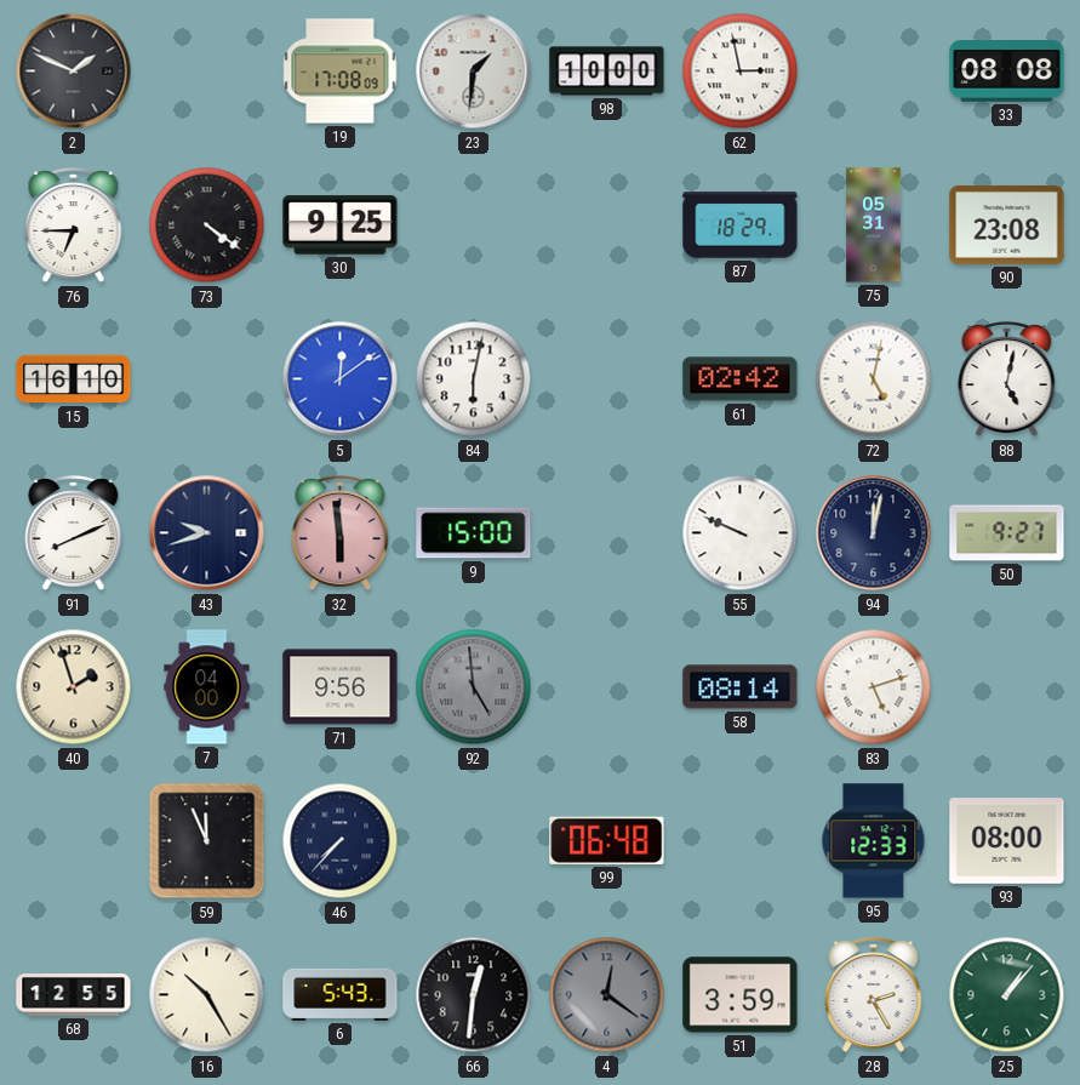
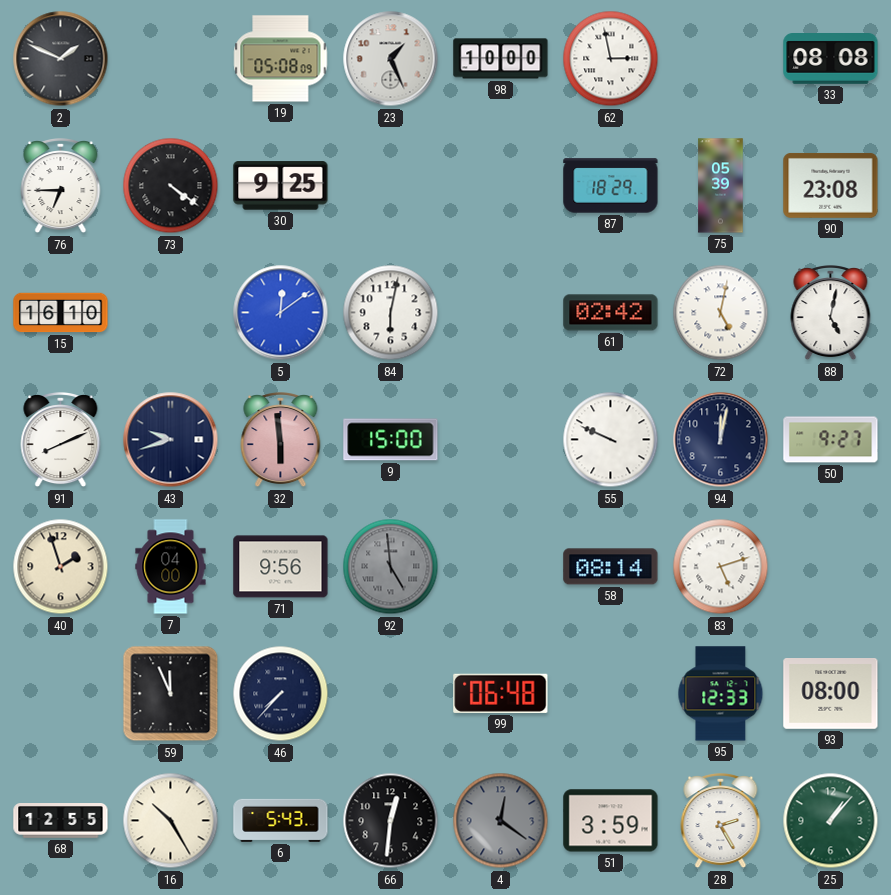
19: 17:08 -> 05:08 (281, 59)
23: 1:31 -> 1:26 (391, 59)
75: 05:31 -> 05:39 (721, 186)
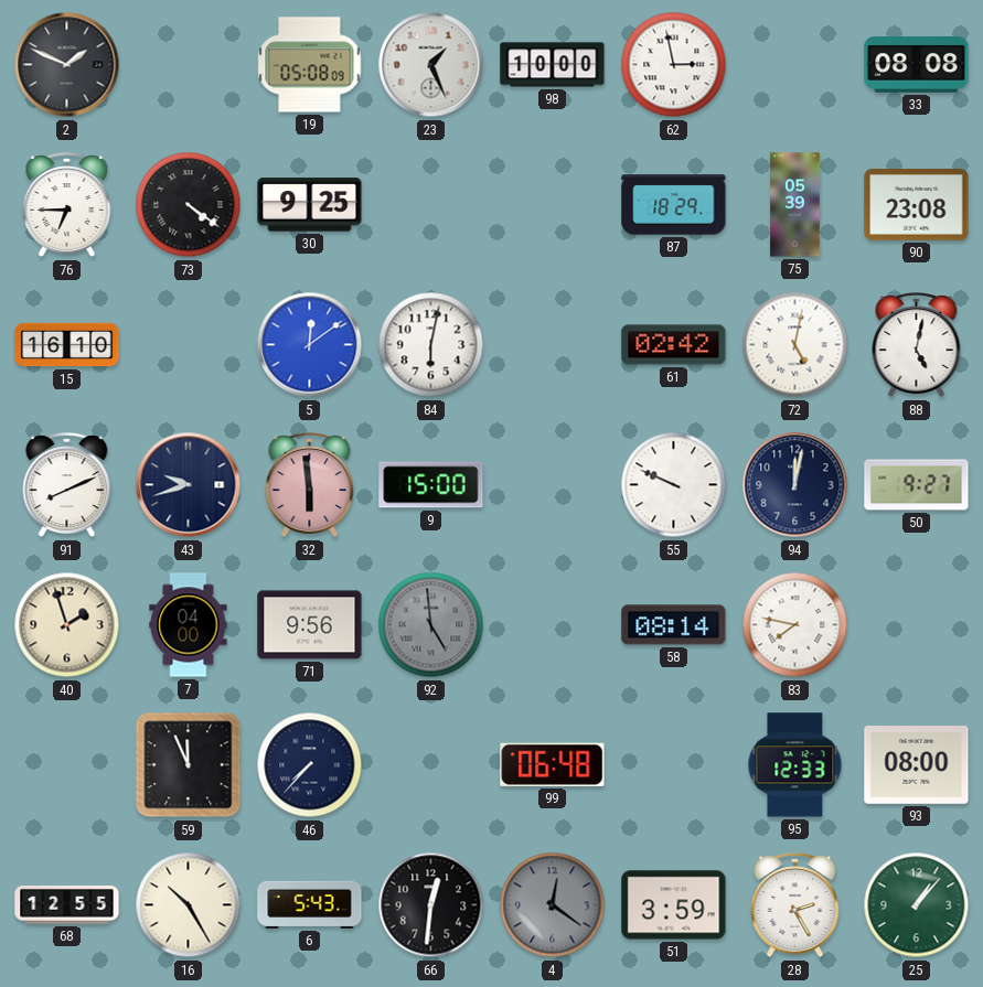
83: 5:12 -> 7:47 (795, 625)
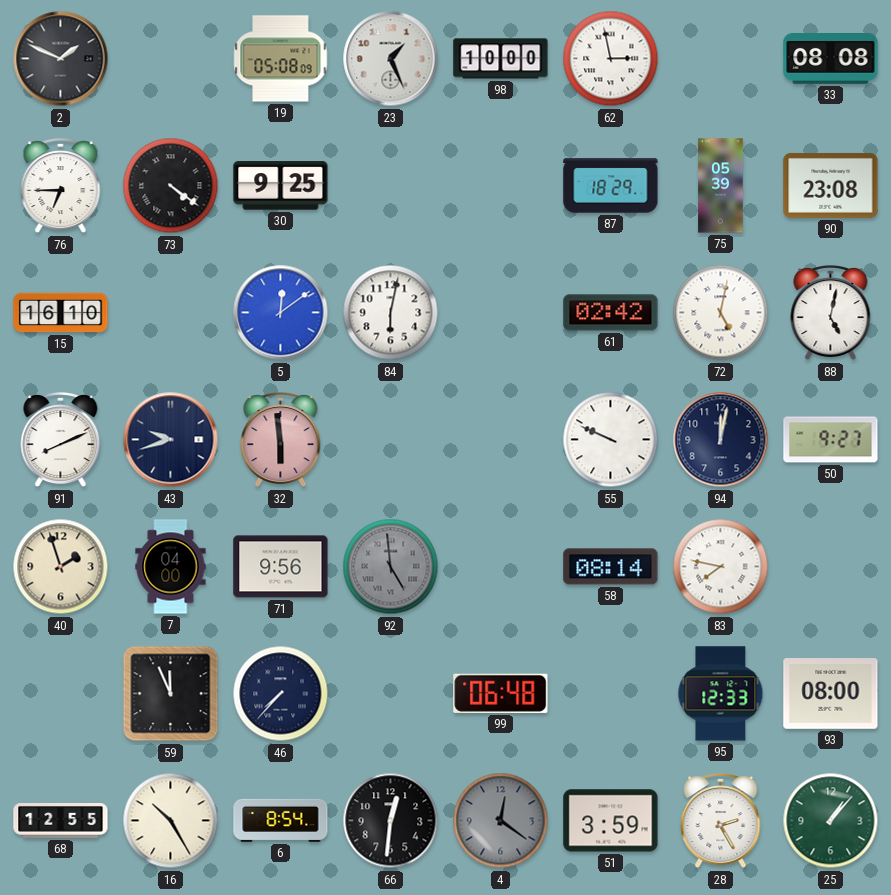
9: 15:00 -> none (431, 485)
6: 5:43 -> 8:54 (281, 820)
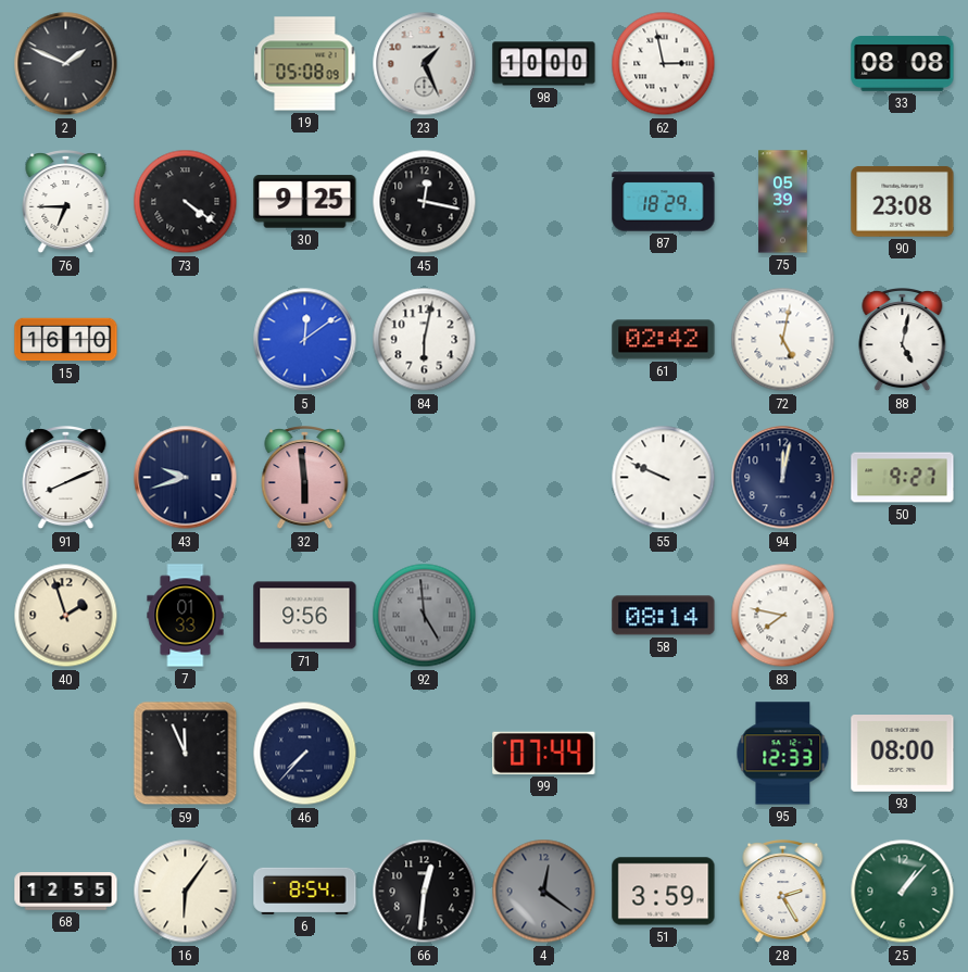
45: none -> 12:17 (425, 202)
7: 04:00 -> 01:33 (186, 616)
99: 06:48 -> 07:44 (544, 753)
16: 10:25 -> 6:06 (186, 892)
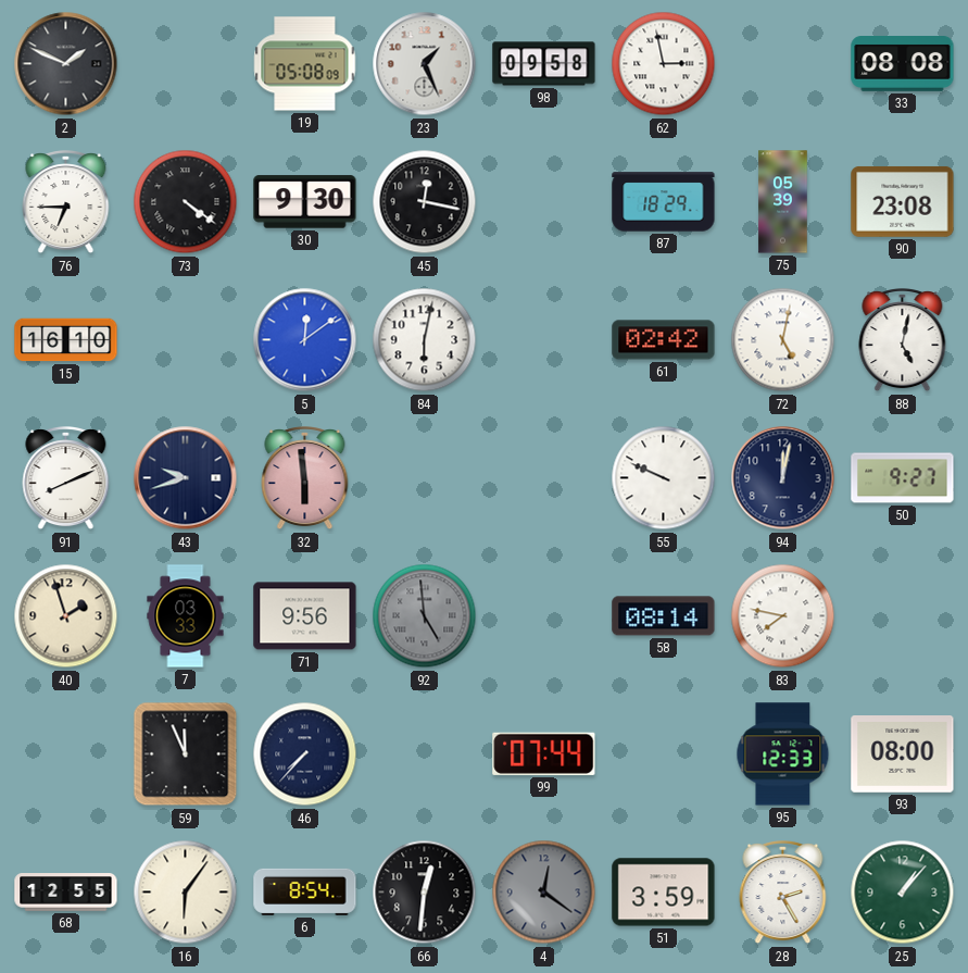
98: 10:00 -> 09:58 (544, 64)
30: 9:25 -> 9:30 (305, 202)
7: 01:33 -> 03:33 (186, 616)
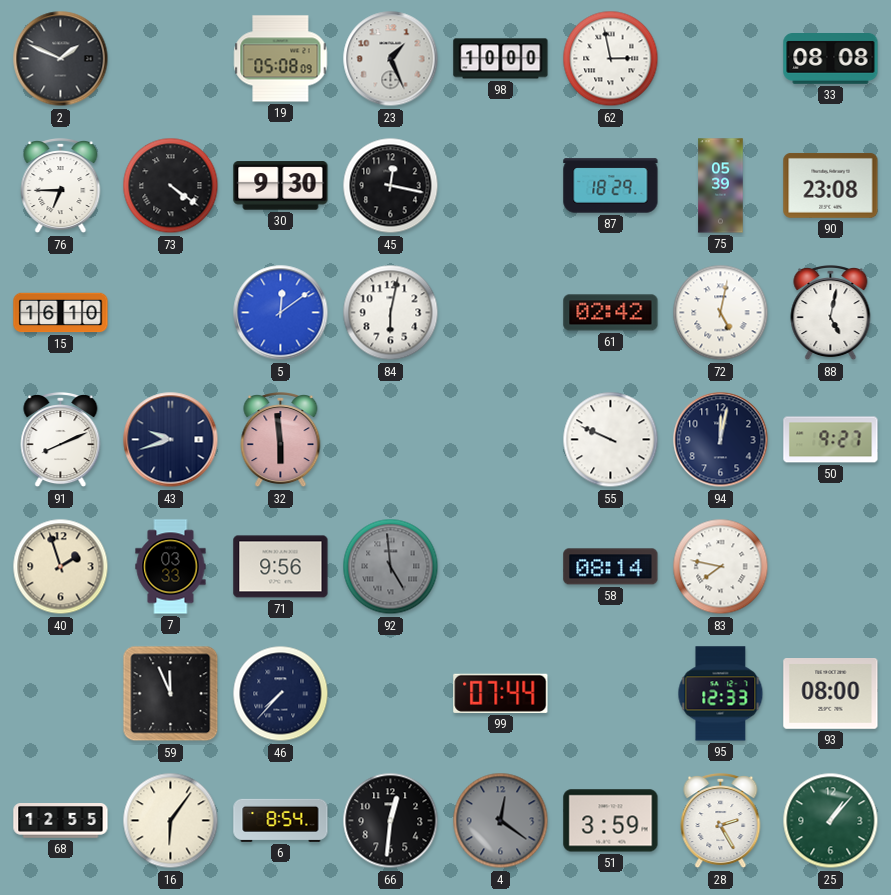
98: 09:58 -> 10:00 (501, 59)
